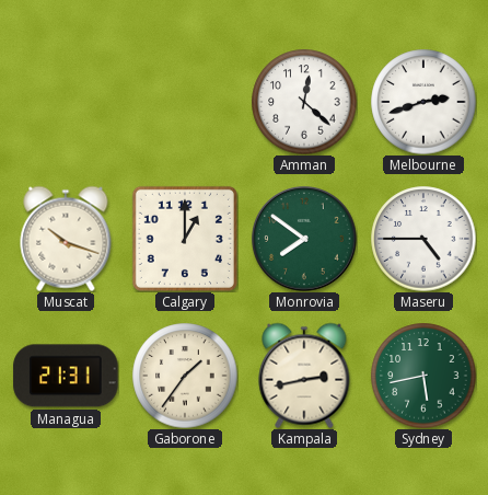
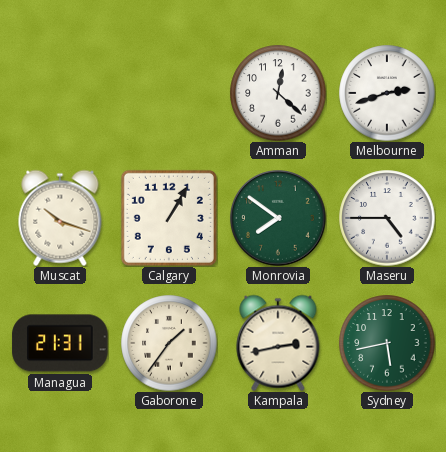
Calgary: 1:00 -> 1:05 (169, 218)
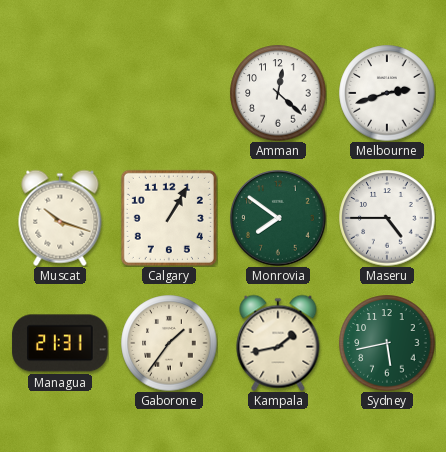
Kampala: 2:43 -> 1:43 (278, 343)
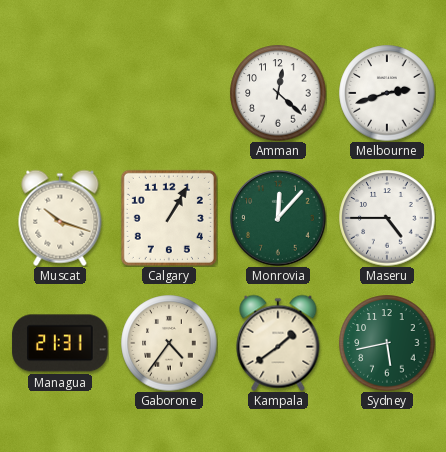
Monrovia: 7:51 -> 12:07 (278, 218)
Gaborone: 1:36 -> 4:36 (169, 343)
Kampala: 1:43 -> 1:39 (278, 343)
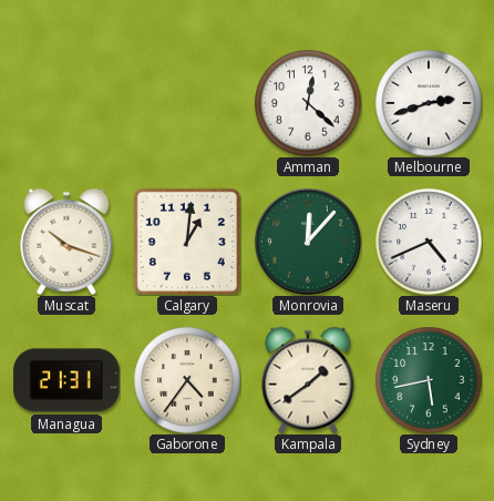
Calgary: 1:05 -> 1:01 (187, 242)
Maseru: 4:45 -> 4:41 (429, 242)
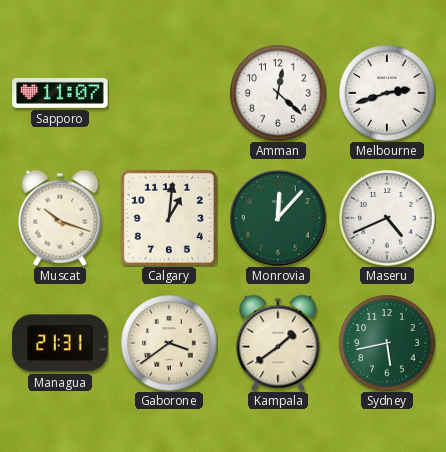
Sapporo: none -> 11:07 (60, 93)
Gaborone: 4:36 -> 3:39 (169, 343)
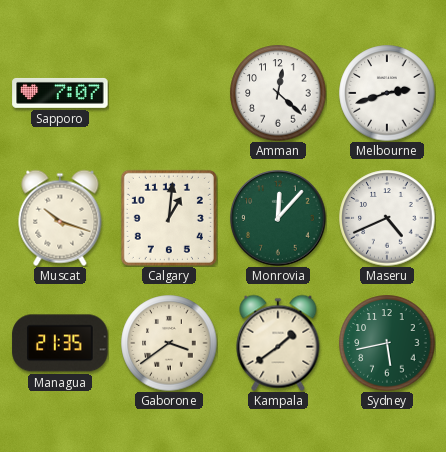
Sapporo: 11:07 -> 7:07 (60, 93)
Managua: 21:31 -> 21:35 (60, 343)
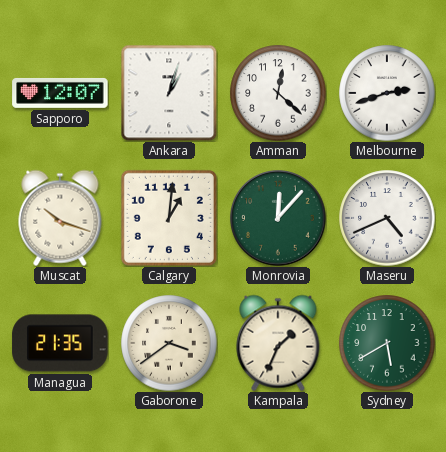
Sapporo: 7:07 -> 12:07 (60, 93)
Ankara: none -> 1:03 (169, 93)
Kampala: 1:39 -> 1:34 (278, 343)
Sydney: 5:43 -> 5:40 (387, 343)
